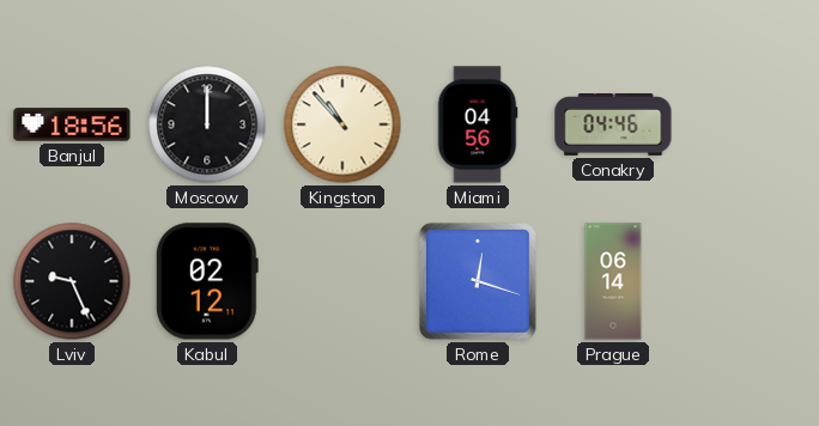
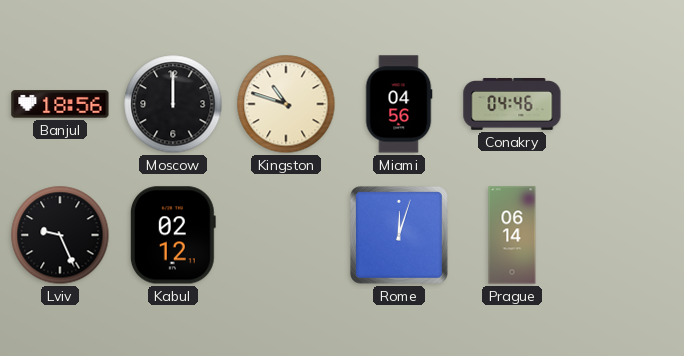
Kingston: 10:53 -> 10:48 (286, 104)
Rome: 12:18 -> 12:03 (399, 235)
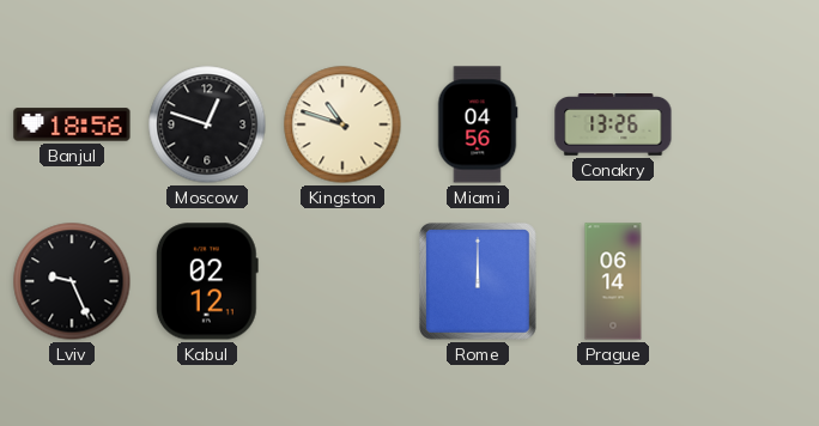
Moscow: 12:00 -> 12:48 (207, 124)
Conakry: 04:46 -> 13:26 (613, 126)
Rome: 12:03 -> 12:00 (478, 281)
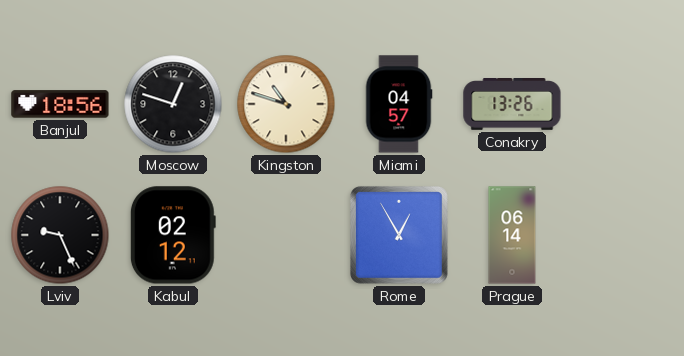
Miami: 04:56 -> 04:57 (399, 104)
Rome: 12:00 -> 12:55 (399, 235)
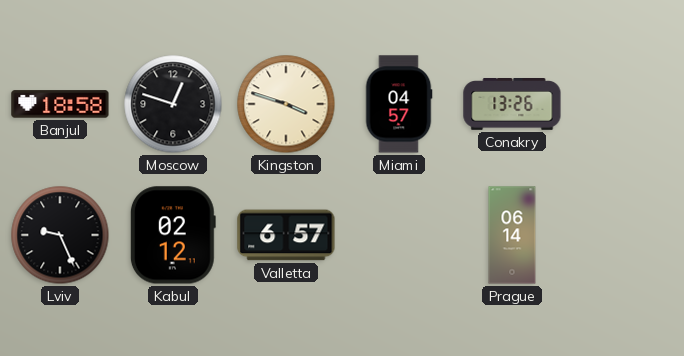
Banjul: 18:56 -> 18:58 (60, 104)
Kingston: 10:48 -> 3:48 (286, 104)
Valletta: none -> 6:57 (286, 235)
Rome: 12:55 -> none (399, 235)
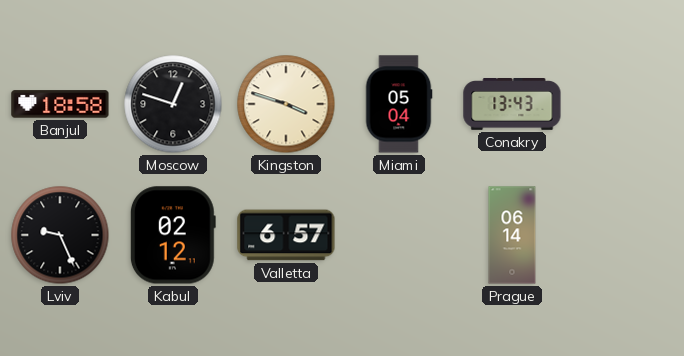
Miami: 04:57 -> 05:04 (399, 104)
Conakry: 13:26 -> 13:43 (512, 105)
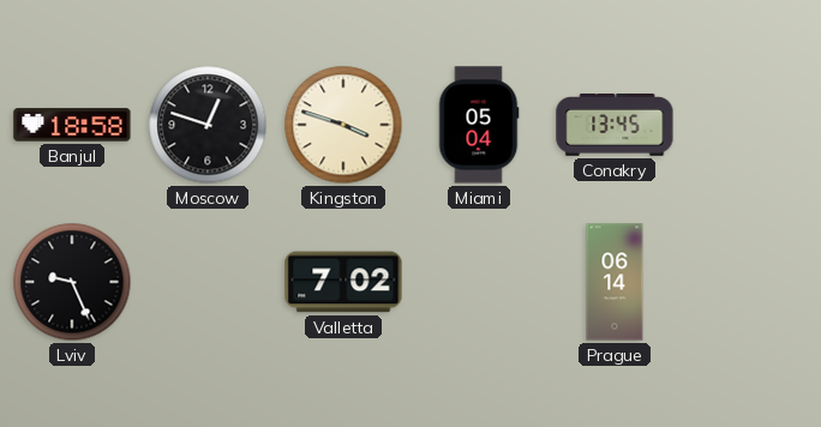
Conakry: 13:43 -> 13:45 (615, 126)
Kabul: 02:12 -> none (173, 235)
Valletta: 6:57 -> 7:02 (343, 282)
